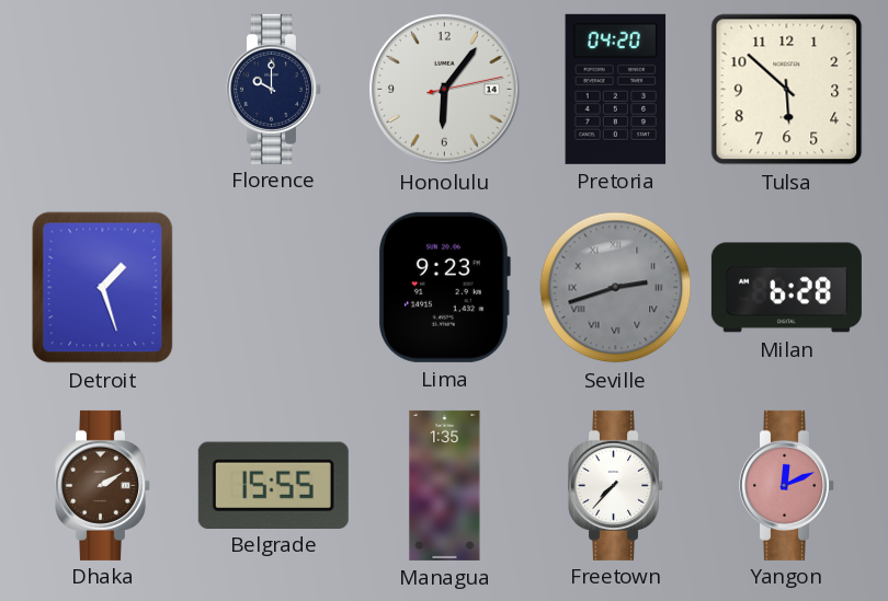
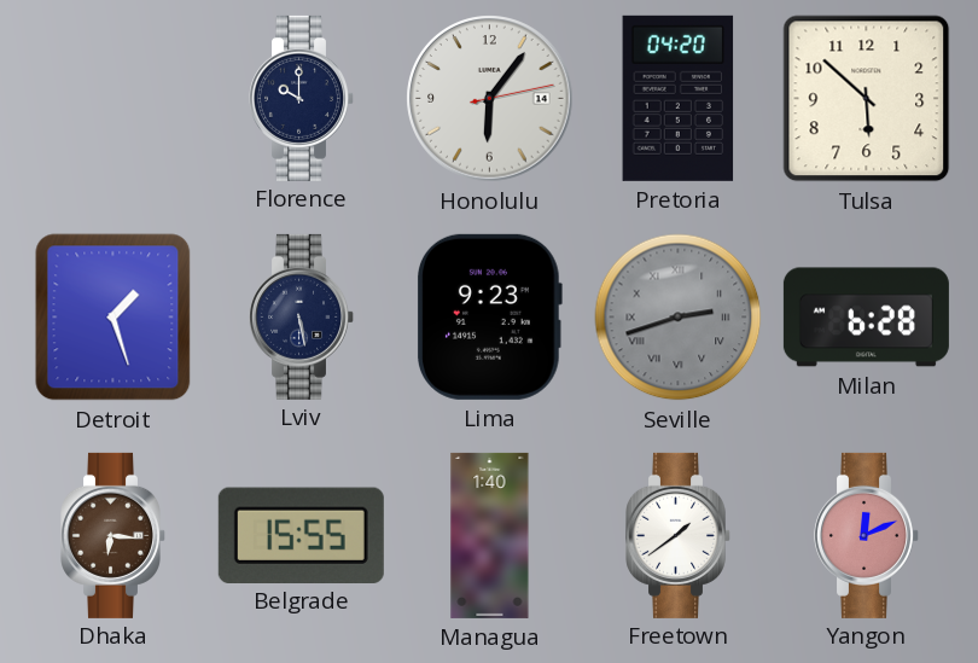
Lviv: none -> 5:28 (302, 316)
Dhaka: 2:10 -> 6:16 (113, 535)
Managua: 1:35 -> 1:40 (490, 535)
Freetown: 7:37 -> 1:39 (679, 535)
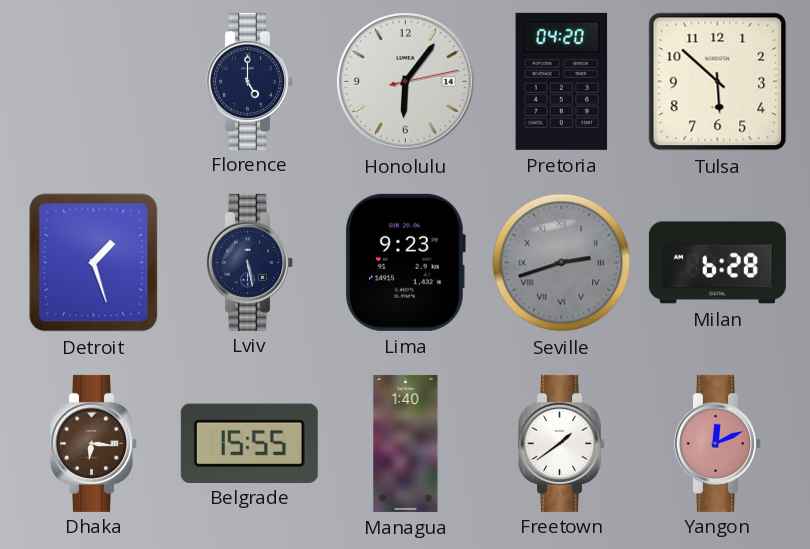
Florence: 10:00 -> 5:00 (250, 81)
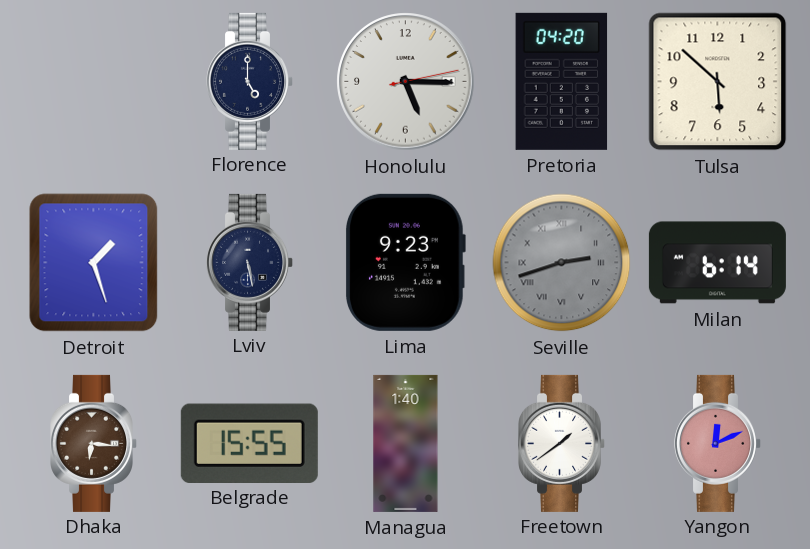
Honolulu: 6:06 -> 5:15 (406, 82)
Milan: 6:28 -> 6:14 (717, 263)
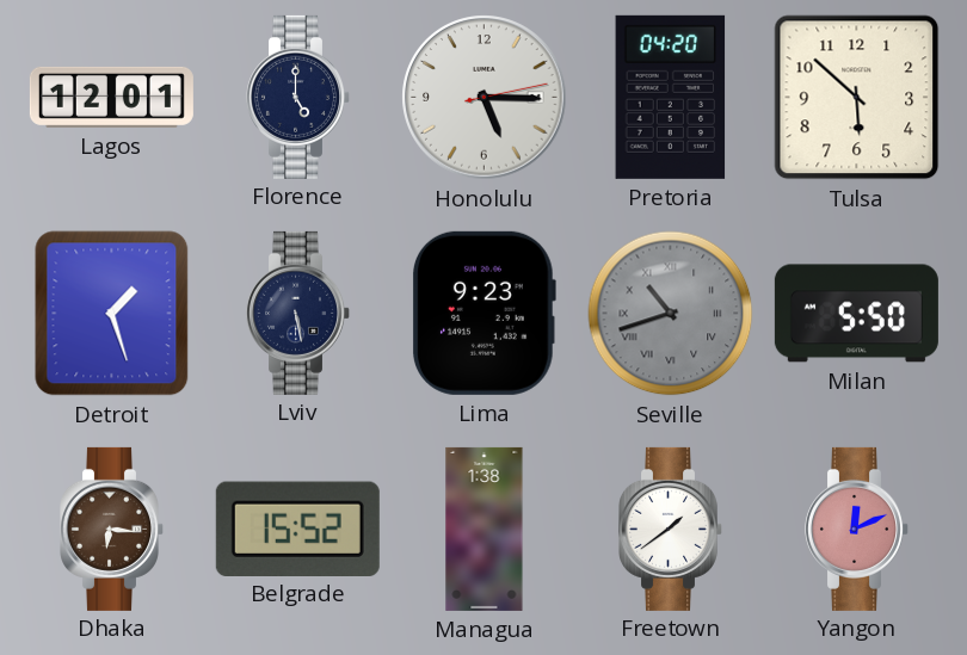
Lagos: none -> 12:01 (111, 97)
Seville: 2:42 -> 10:42 (671, 314)
Milan: 6:14 -> 5:50 (856, 314)
Belgrade: 15:55 -> 15:52 (297, 529)
Managua: 1:40 -> 1:38 (485, 529)
